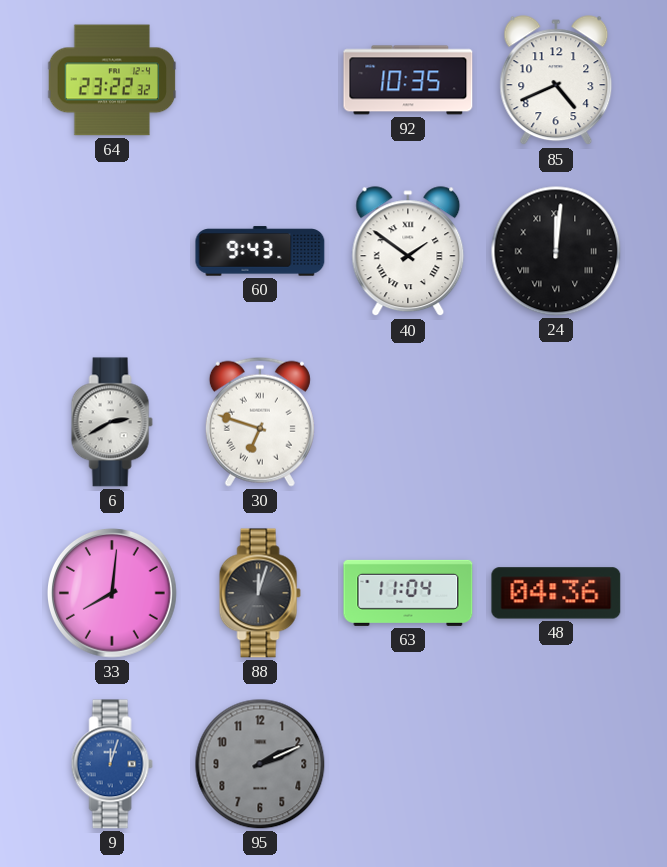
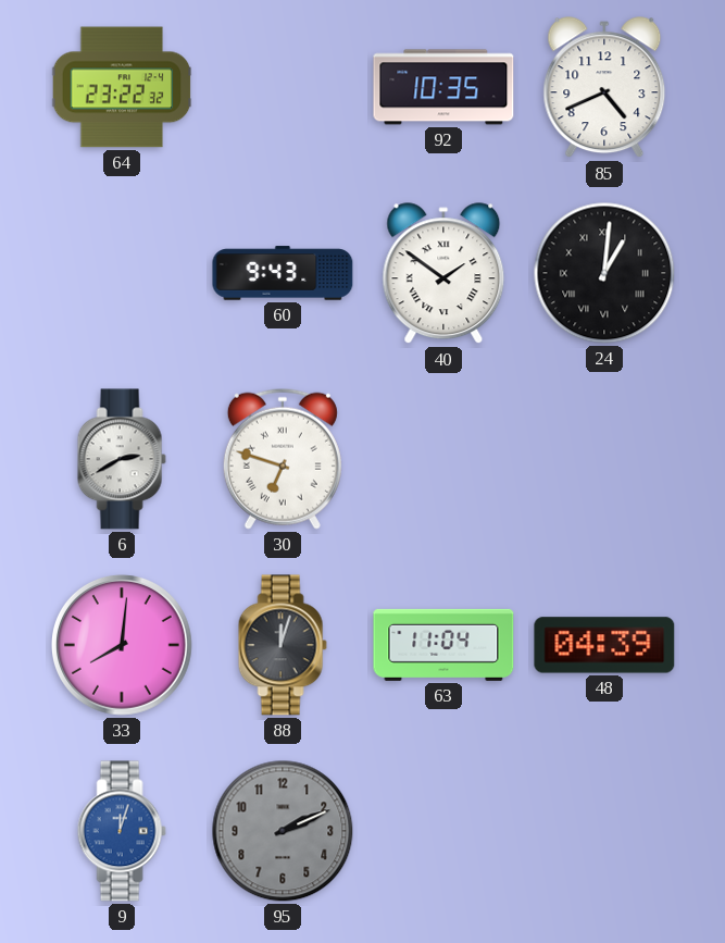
24: 12:01 -> 1:01 (604, 273)
48: 04:36 -> 04:39 (604, 645)
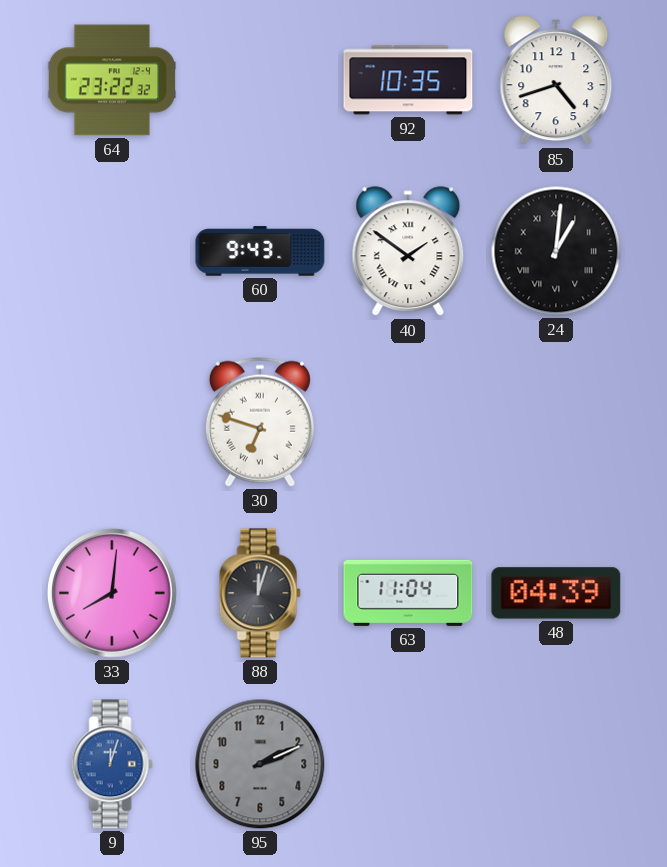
85: 4:41 -> 4:42 (556, 81)
6: 2:40 -> none (122, 459)
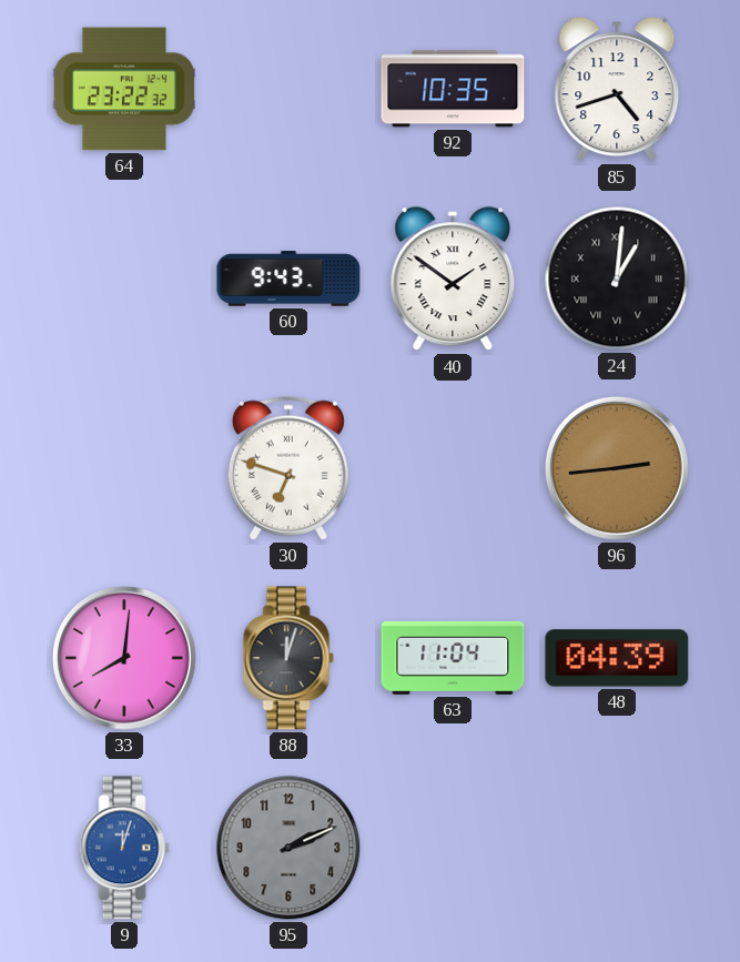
96: none -> 2:44 (618, 469)
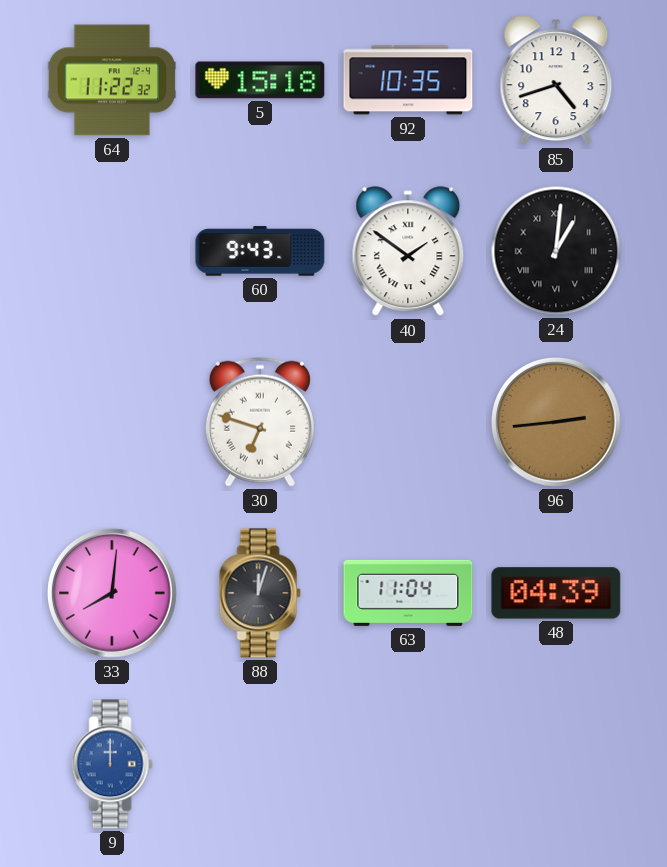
64: 23:22 -> 11:22 (112, 80)
5: none -> 15:18 (260, 80)
9: 12:03 -> 12:00 (112, 764)
95: 2:11 -> none (288, 848)
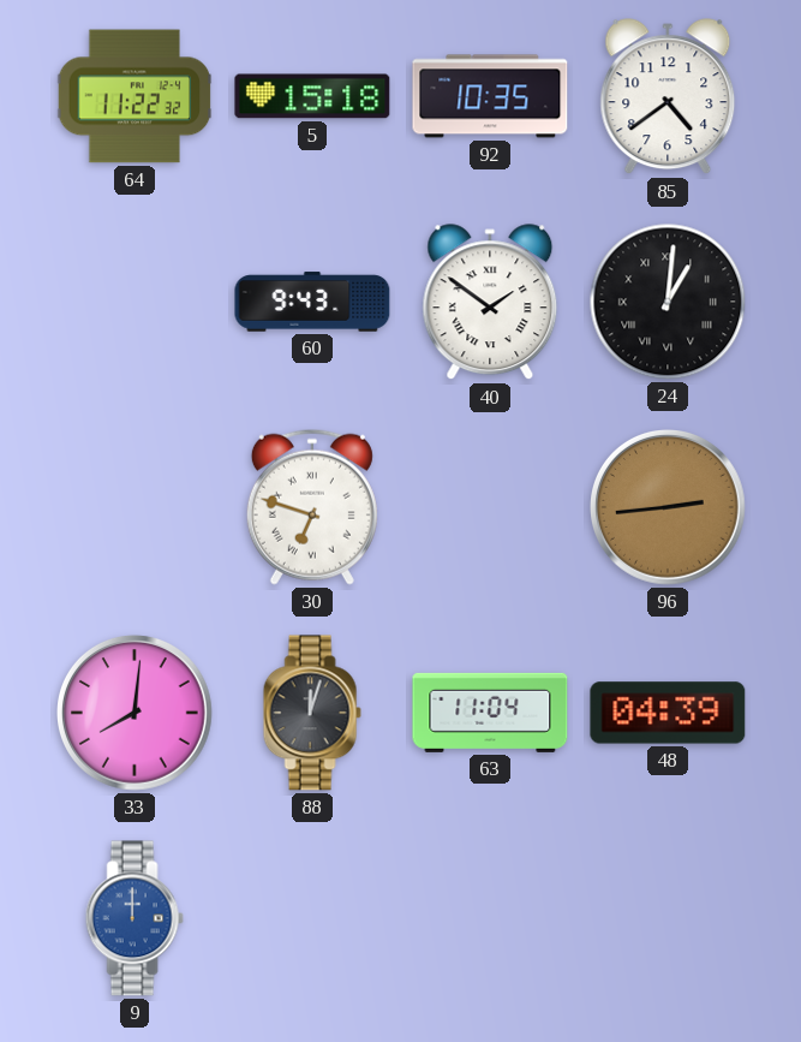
85: 4:42 -> 4:39 (668, 97)
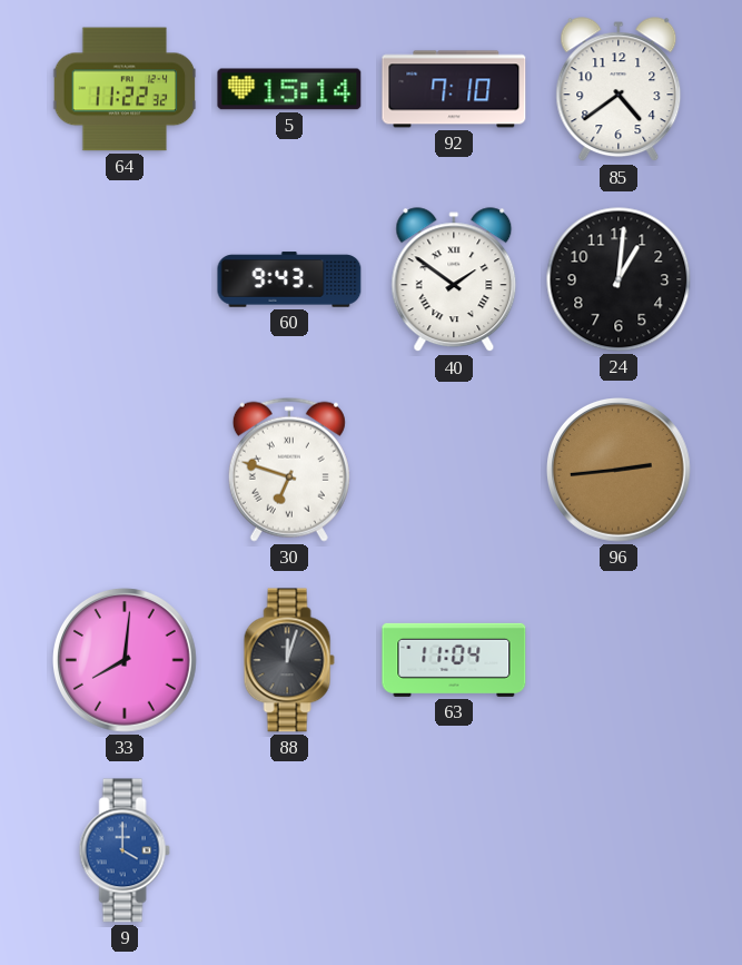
5: 15:18 -> 15:14 (289, 89)
92: 10:35 -> 7:10 (454, 89)
24 numerals: Roman -> Arabic (619, 279)
48: 04:39 -> none (668, 713)
9: 12:00 -> 4:00 (125, 850)
